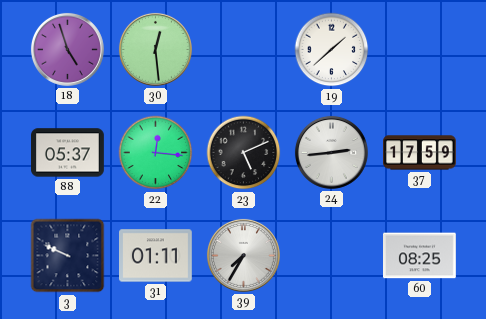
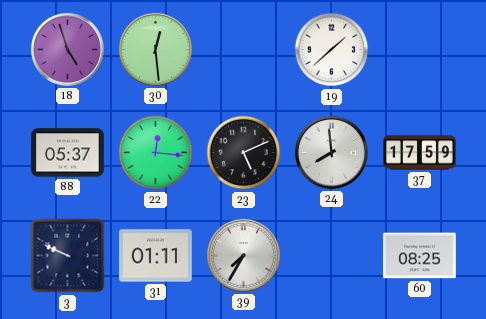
24: 2:44 -> 7:59 (331, 152)
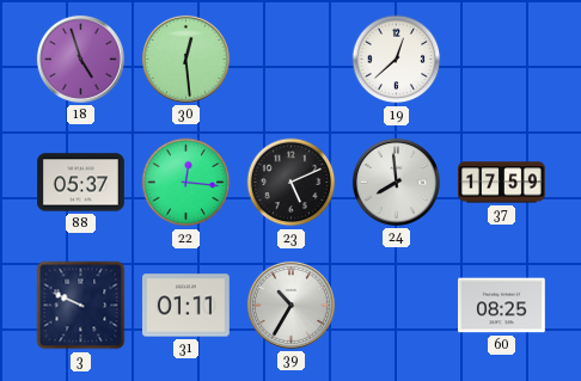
19: 1:38 -> 12:38 (397, 60)
39: 7:35 -> 10:35 (290, 305)
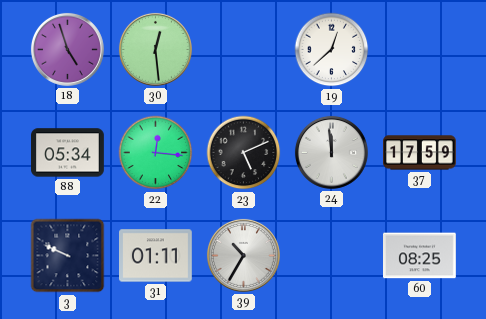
88: 05:37 -> 05:34 (68, 153)
24: 7:59 -> 11:59 (331, 152)
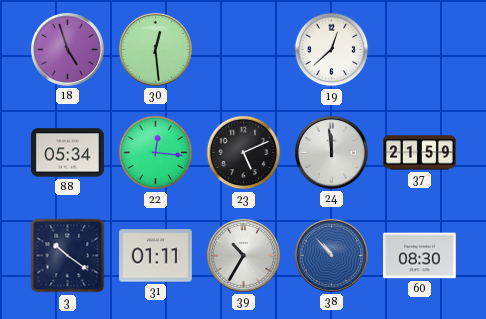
37: 17:59 -> 21:59 (420, 153)
3: 9:49 -> 10:21 (68, 256)
38: none -> 10:53 (331, 255)
60: 08:25 -> 08:30 (420, 256)
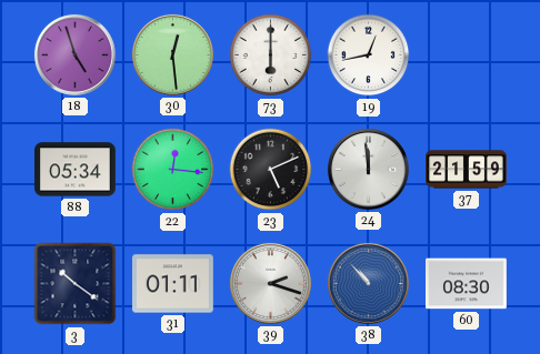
73: none -> 6:00 (271, 55)
19: 12:38 -> 12:43 (369, 55)
39: 10:35 -> 2:18 (270, 283)
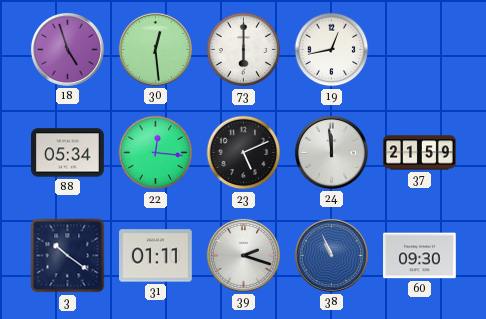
38: 10:53 -> 10:56 (331, 255)
60: 08:30 -> 09:30 (420, 256)
